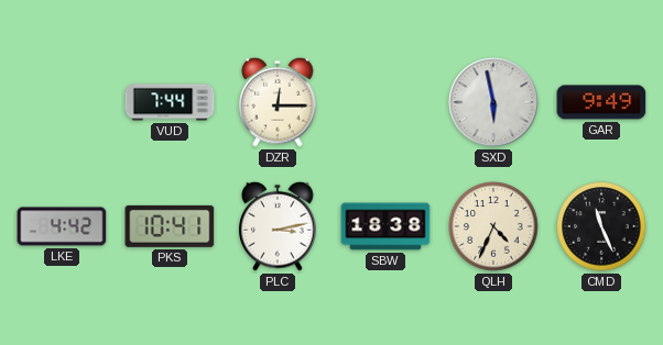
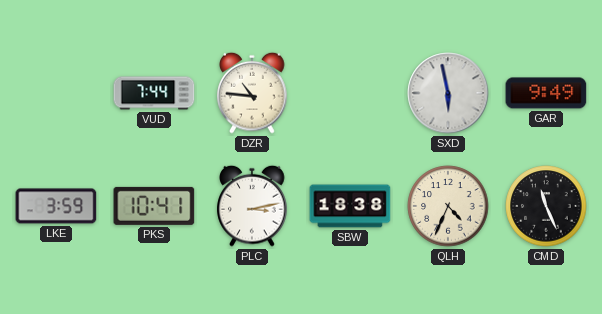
DZR: 12:15 -> 10:46 (252, 93)
LKE: 4:42 -> 3:59 (56, 206)
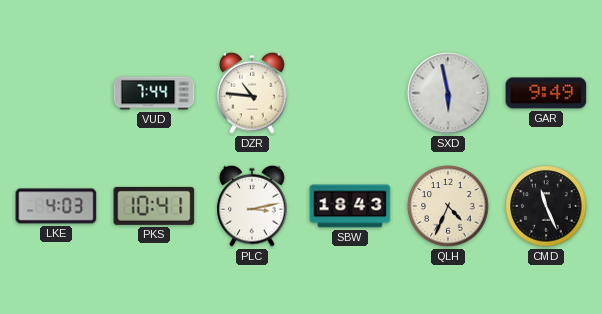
LKE: 3:59 -> 4:03 (56, 206)
SBW: 18:38 -> 18:43 (350, 206)
